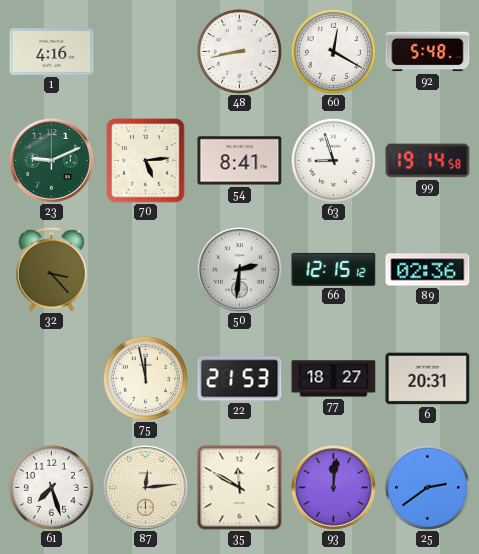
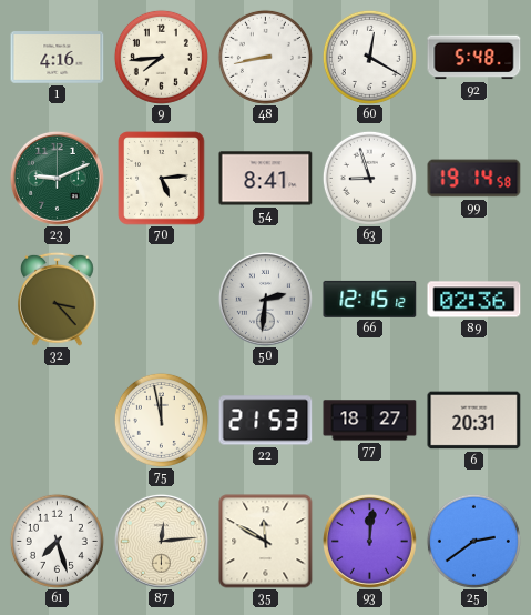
9: none -> 7:44 (161, 57)
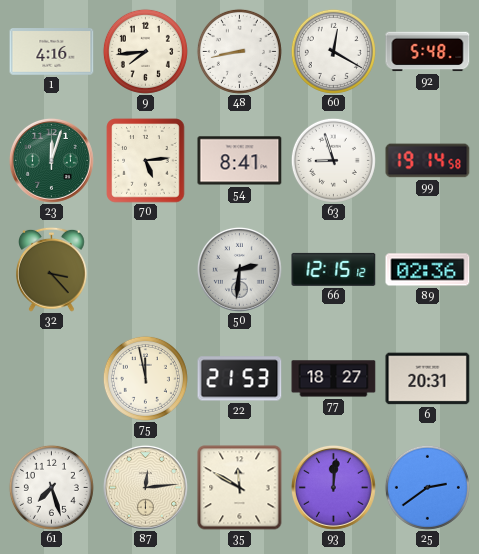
23: 9:11 -> 12:03 (51, 160)
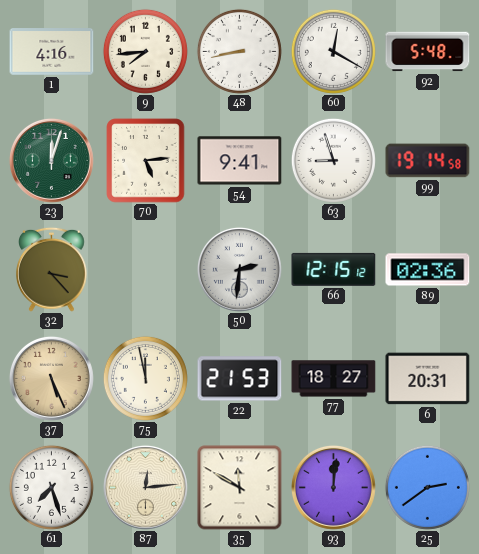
54: 8:41 -> 9:41 (240, 161)
37: none -> 5:26 (51, 378)
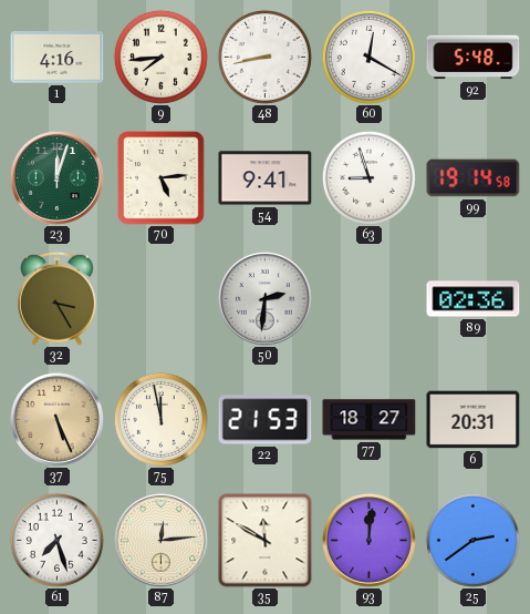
32: 3:23 -> 3:25 (58, 298)
66: 12:15 -> none (334, 269)
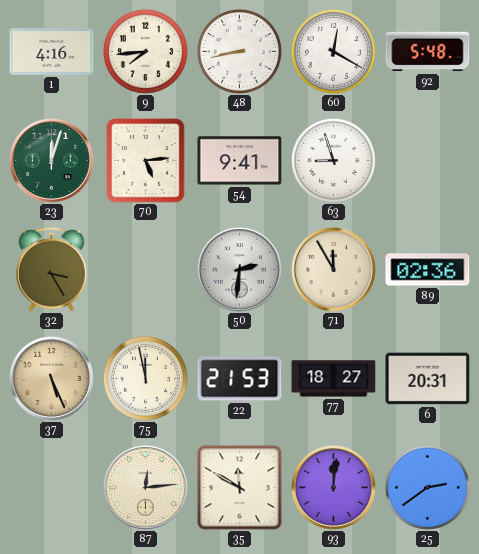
99: 19:14 -> none (474, 178)
71: none -> 11:55 (333, 269)
61: 7:27 -> none (56, 540)
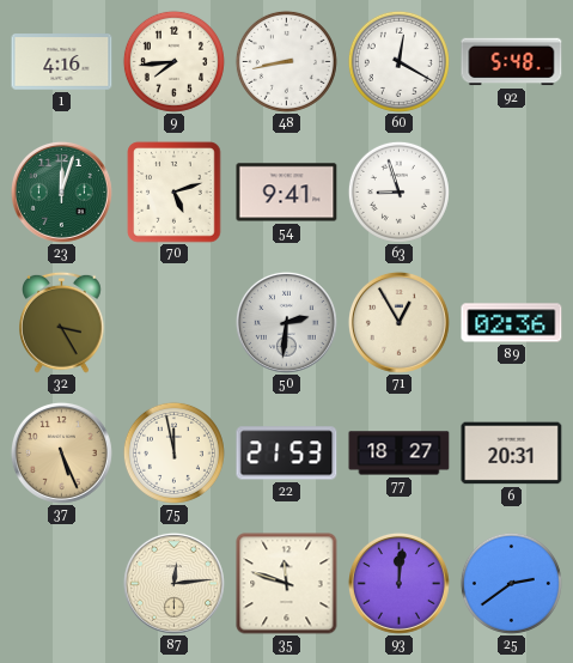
70: 5:14 -> 5:12 (175, 193)
71: 11:55 -> 12:55 (398, 322)
35: 11:50 -> 11:48 (287, 584)
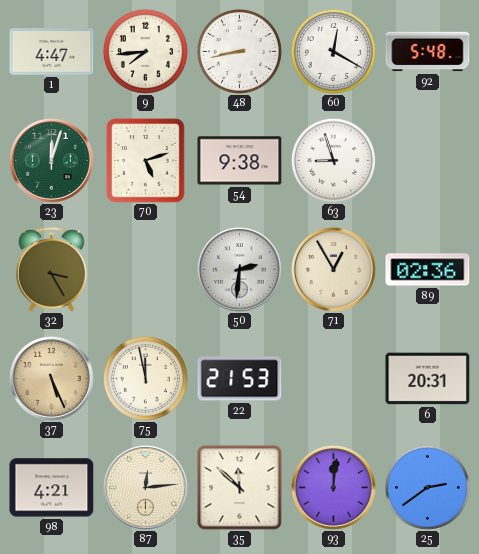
1: 4:16 -> 4:47 (52, 52)
54: 9:41 -> 9:38 (240, 161)
77: 18:27 -> none (400, 454)
98: none -> 4:21 (52, 488)
35: 11:48 -> 11:52 (240, 488)
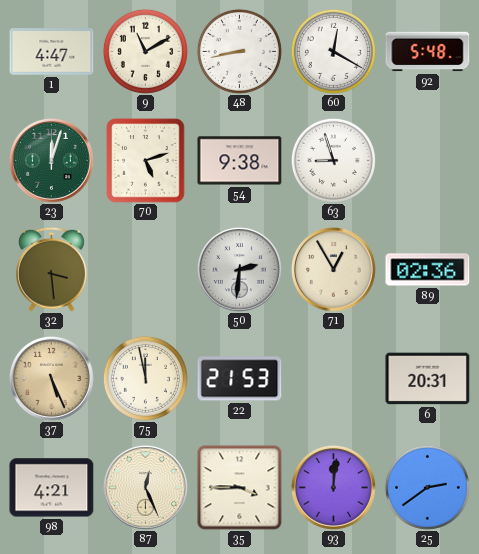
9: 7:44 -> 11:10 (145, 51)
32: 3:25 -> 3:29 (52, 269)
87: 12:14 -> 12:26 (145, 487)
35: 11:52 -> 3:45 (240, 488)
